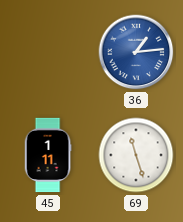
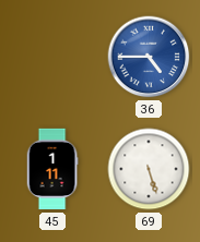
36: 1:14 -> 4:45 (149, 57)
69: 11:27 -> 5:27 (149, 169)
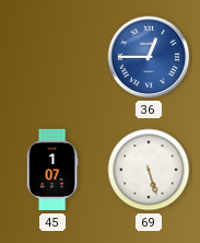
36: 4:45 -> 12:45 (149, 57)
45: 1:11 -> 1:07 (52, 170)
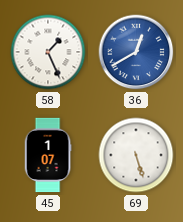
58: none -> 1:26 (48, 52)
36: 12:45 -> 12:40 (136, 52)
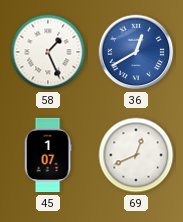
69: 5:27 -> 12:41 (136, 155)
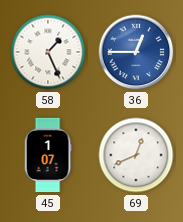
36: 12:40 -> 12:45 (136, 52)
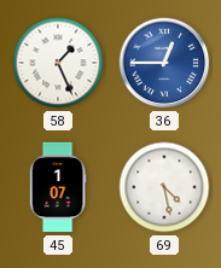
69: 12:41 -> 4:28 (164, 187)
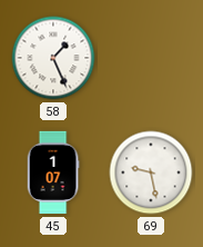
36: 12:45 -> none (164, 63)
69: 4:28 -> 9:28 (151, 172)
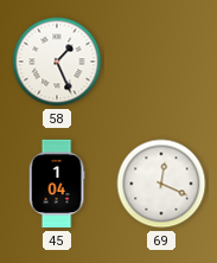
45: 1:07 -> 1:04 (57, 184)
69: 9:28 -> 12:19 (161, 184)
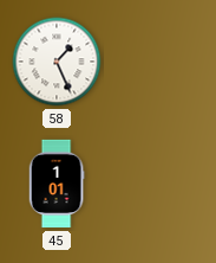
45: 1:04 -> 1:01 (57, 184)
69: 12:19 -> none (161, 184)
